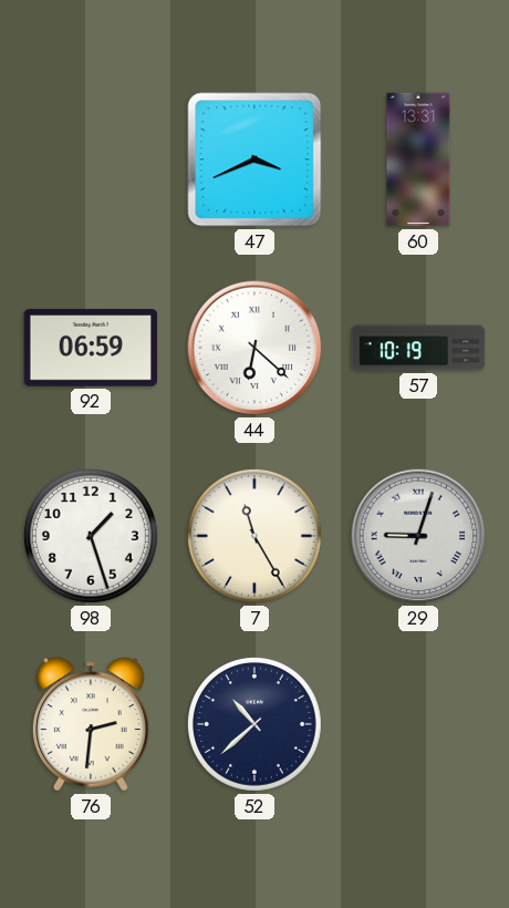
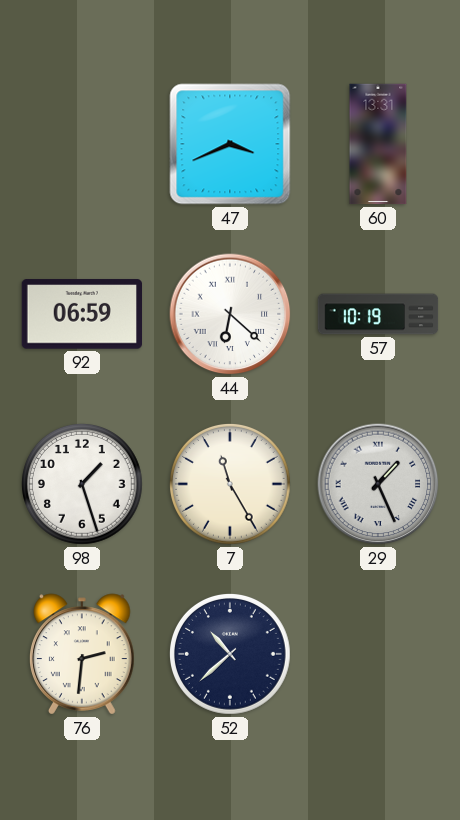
29: 9:03 -> 1:26 (378, 484)
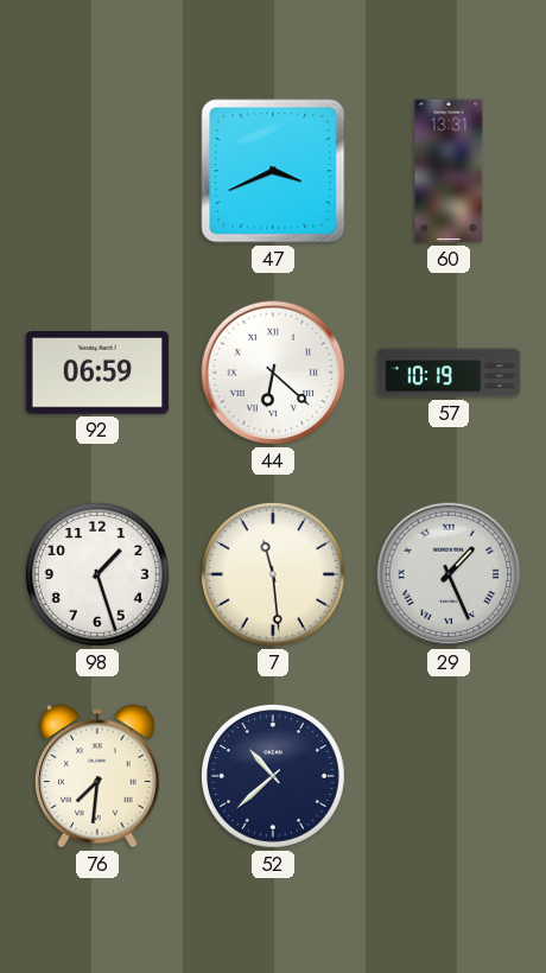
7: 11:25 -> 11:29 (273, 574)
76: 2:31 -> 7:31 (99, 776)
